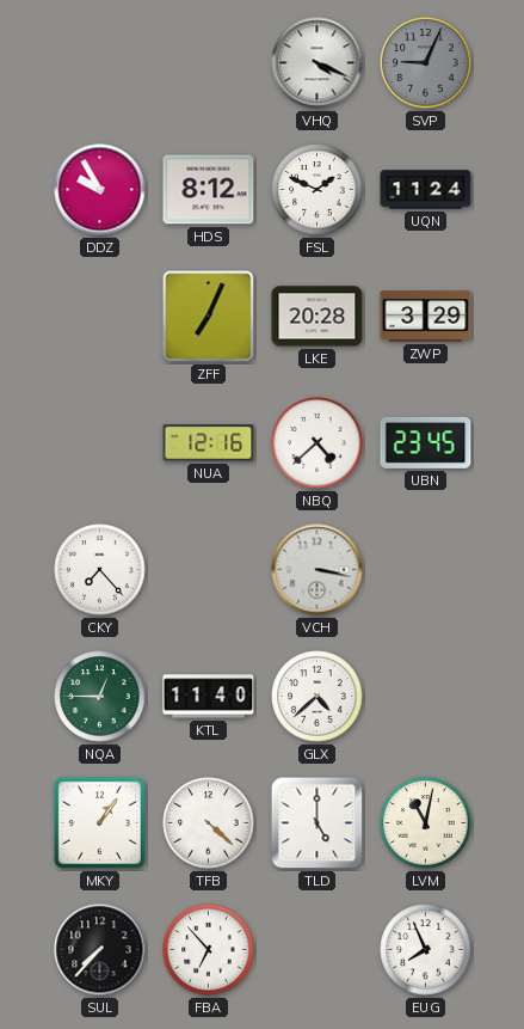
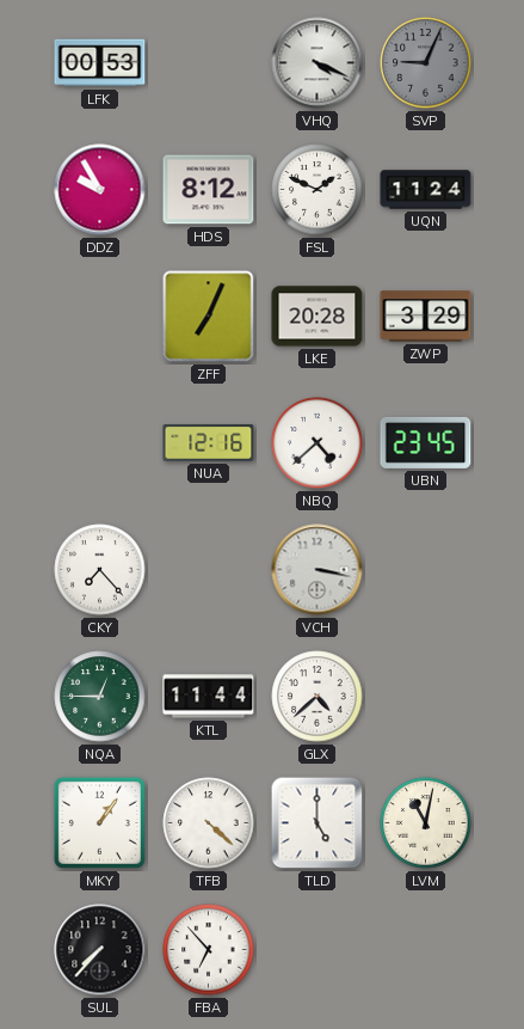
LFK: none -> 00:53 (100, 63)
KTL: 11:40 -> 11:44 (209, 697)
EUG: 7:56 -> none (426, 950)
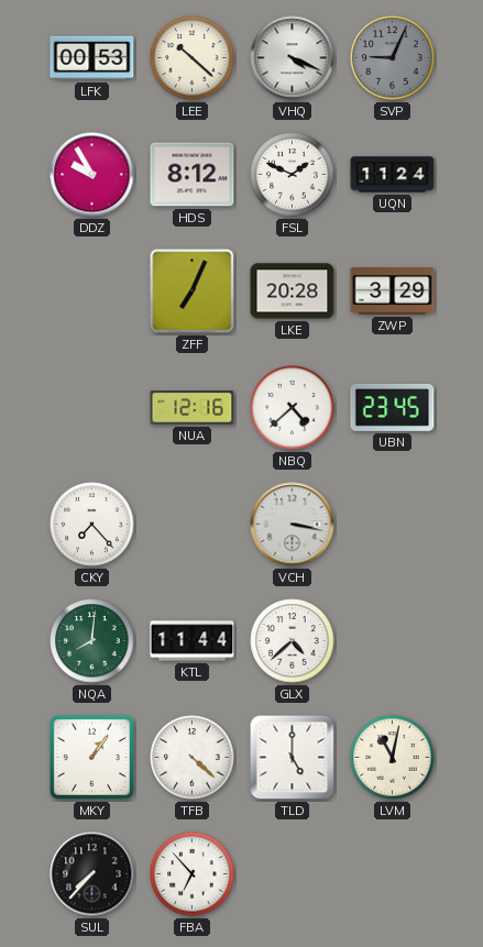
LEE: none -> 10:22 (193, 58)
NQA: 12:45 -> 8:01 (92, 641)
